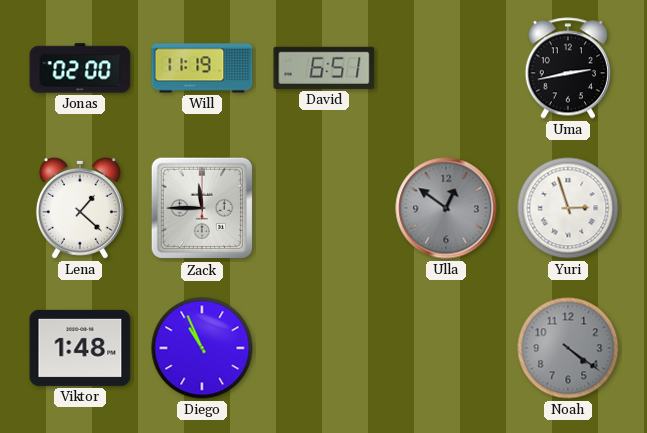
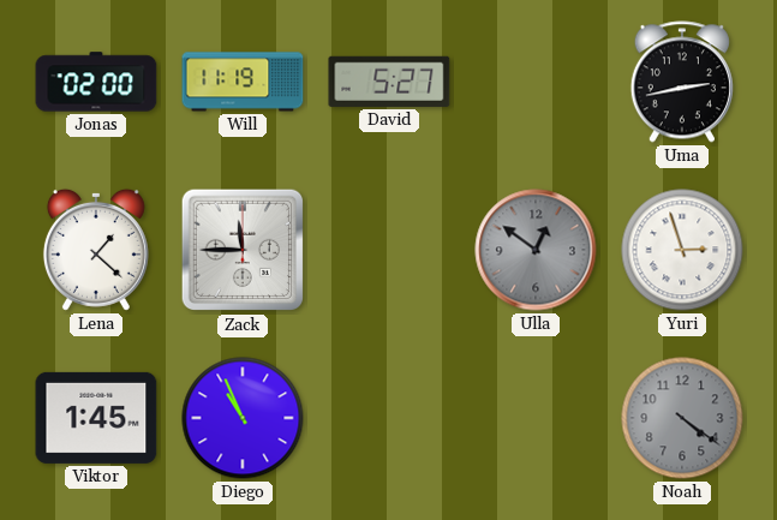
David: 6:51 -> 5:27 (389, 82)
Viktor: 1:48 -> 1:45 (96, 418)
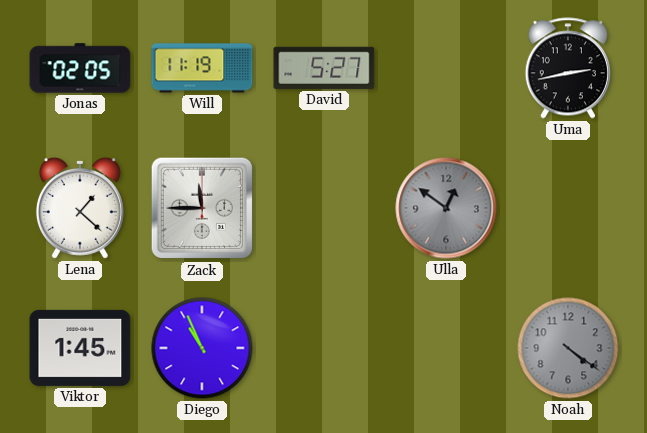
Jonas: 02:00 -> 02:05 (80, 68)
Yuri: 2:57 -> none (682, 250)
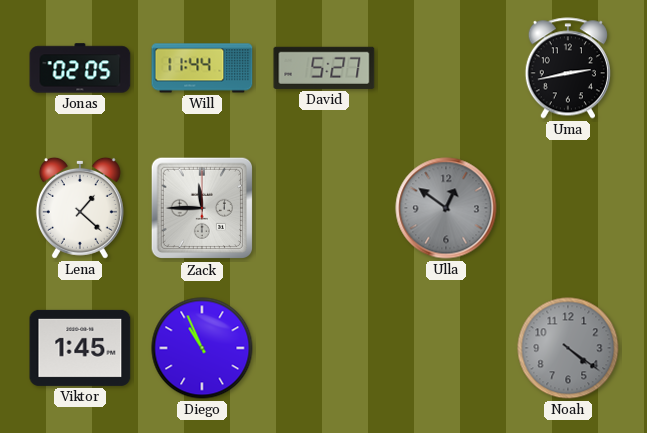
Will: 11:19 -> 11:44 (202, 68)
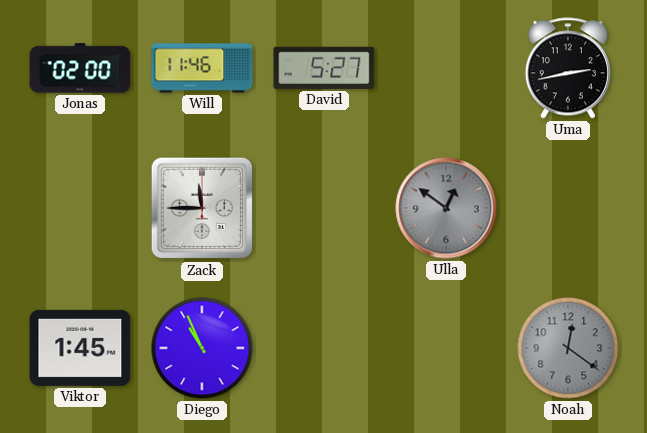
Jonas: 02:05 -> 02:00 (80, 68)
Will: 11:44 -> 11:46 (202, 68)
Lena: 1:22 -> none (80, 208)
Noah: 4:21 -> 12:21 (568, 348)
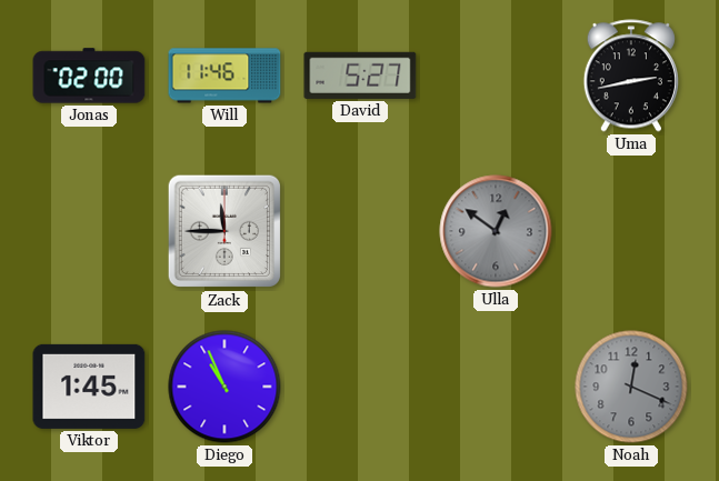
Noah: 12:21 -> 12:19 (631, 387)
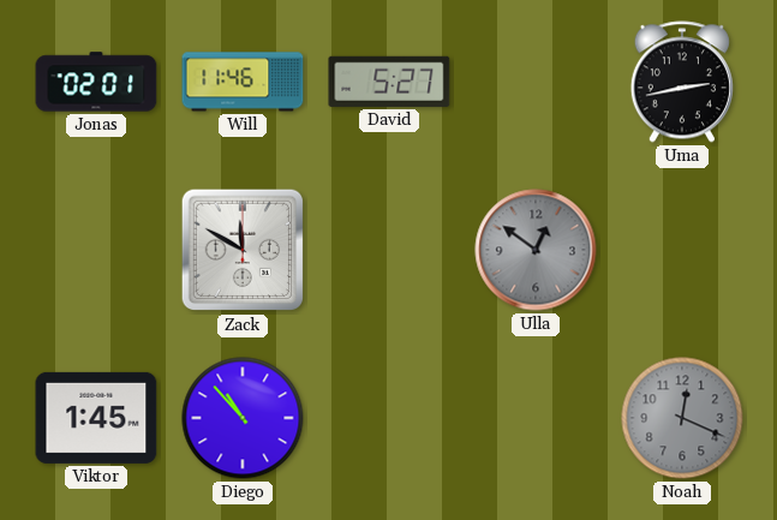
Jonas: 02:00 -> 02:01 (96, 82)
Zack: 11:45 -> 11:50 (243, 250)
Diego: 10:56 -> 10:53 (243, 418)
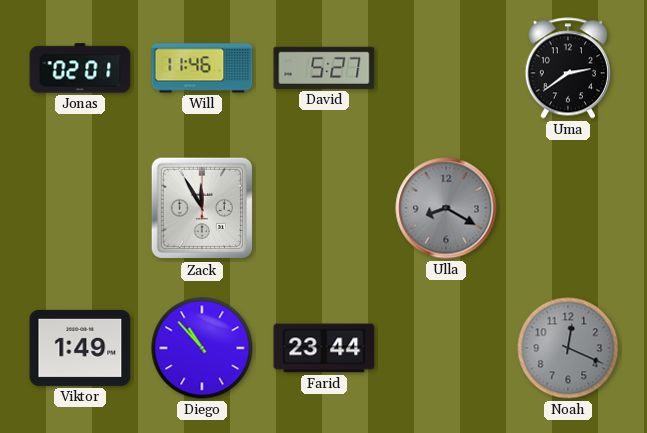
Uma: 2:43 -> 2:39 (568, 68)
Zack: 11:50 -> 11:55 (202, 208)
Ulla: 12:51 -> 8:20 (446, 208)
Viktor: 1:45 -> 1:49 (80, 348)
Farid: none -> 23:44 (324, 348)
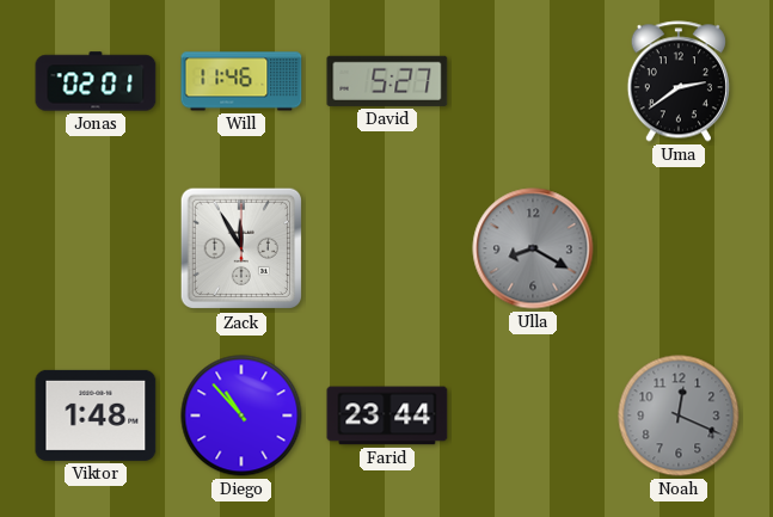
Viktor: 1:49 -> 1:48 (96, 416)
